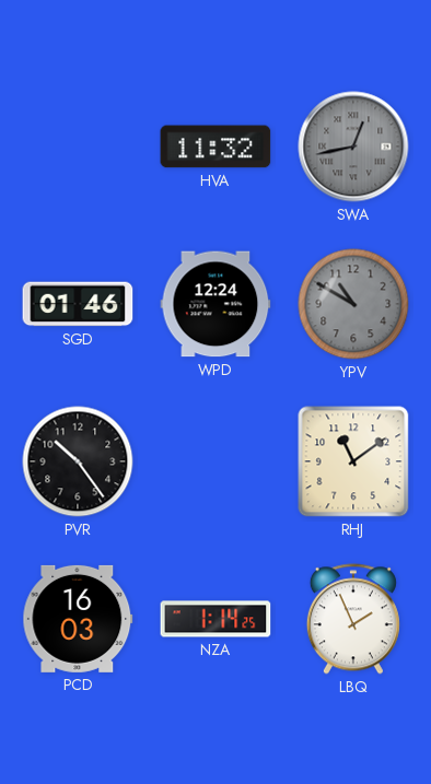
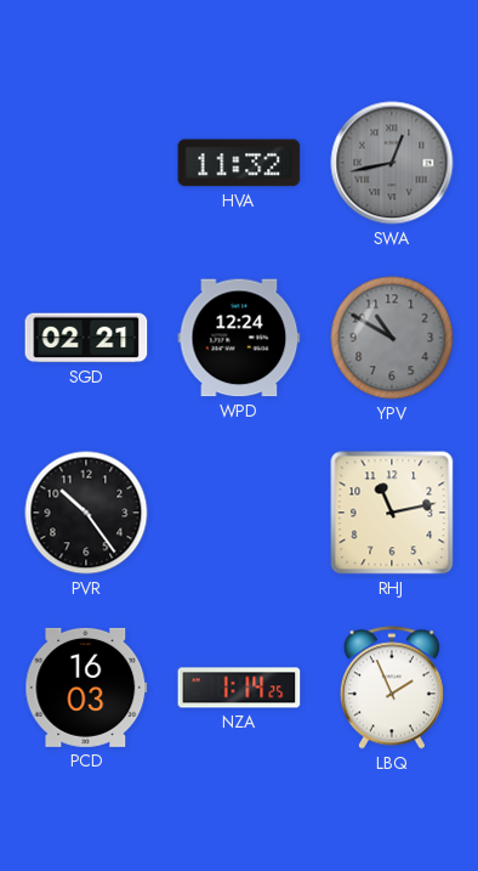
SGD: 01:46 -> 02:21 (86, 338)
RHJ: 11:09 -> 11:13 (392, 513)
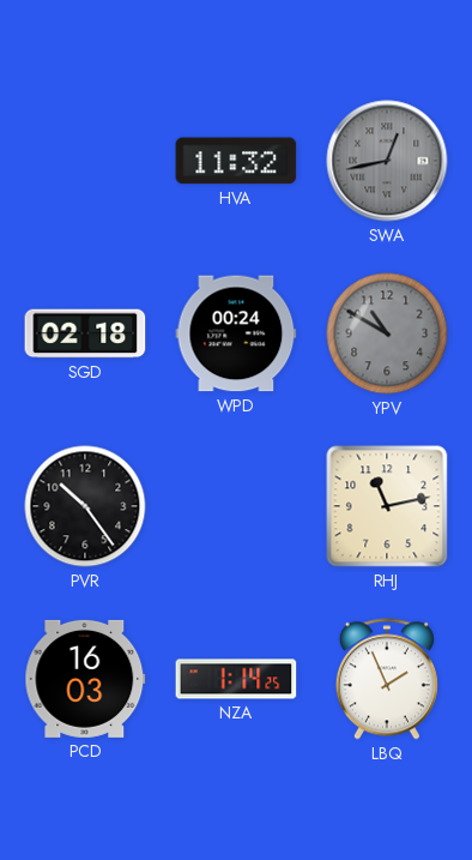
SGD: 02:21 -> 02:18 (85, 333)
WPD: 12:24 -> 00:24 (236, 333)
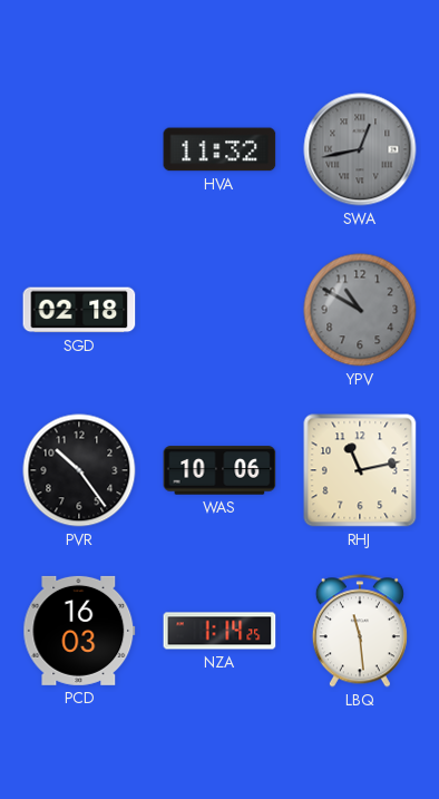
WPD: 00:24 -> none (236, 333)
WAS: none -> 10:06 (219, 470)
LBQ: 1:56 -> 11:29 (360, 631)
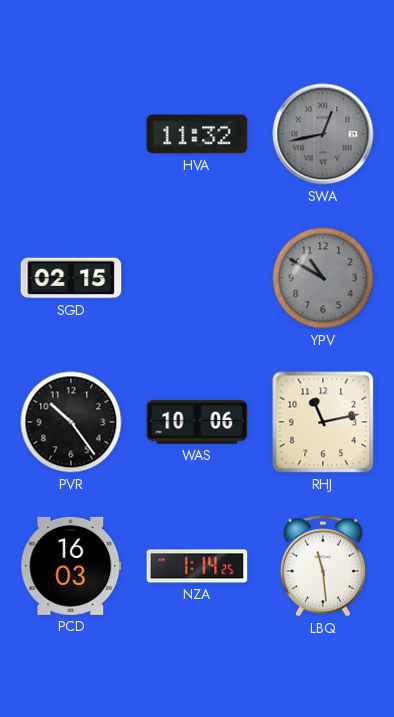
SGD: 02:18 -> 02:15 (71, 278)
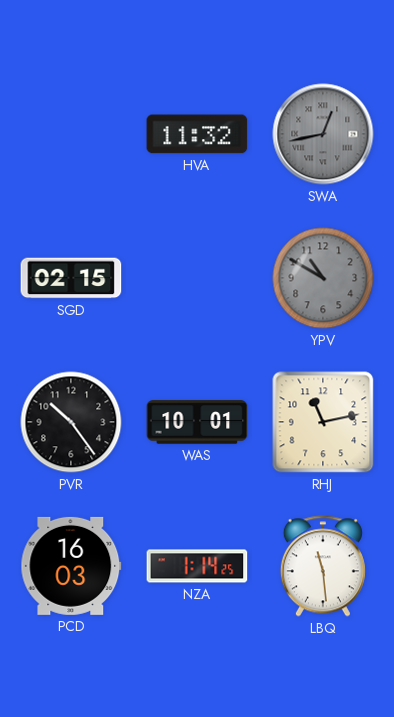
WAS: 10:06 -> 10:01 (197, 422)
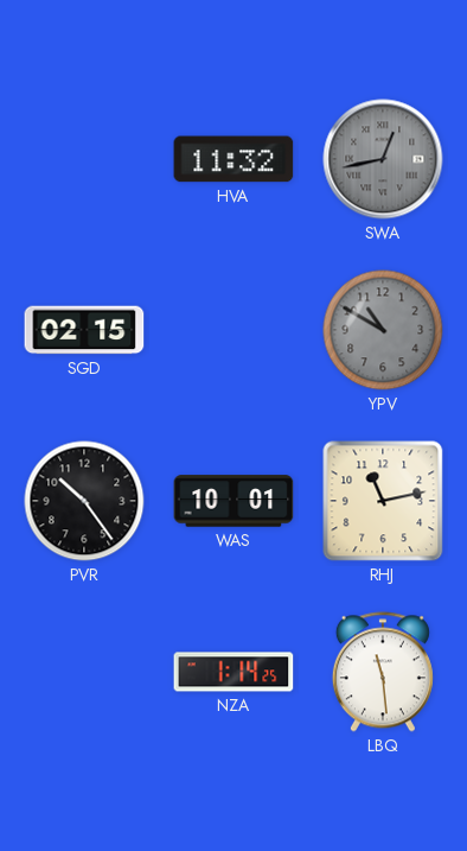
PCD: 16:03 -> none (71, 566)
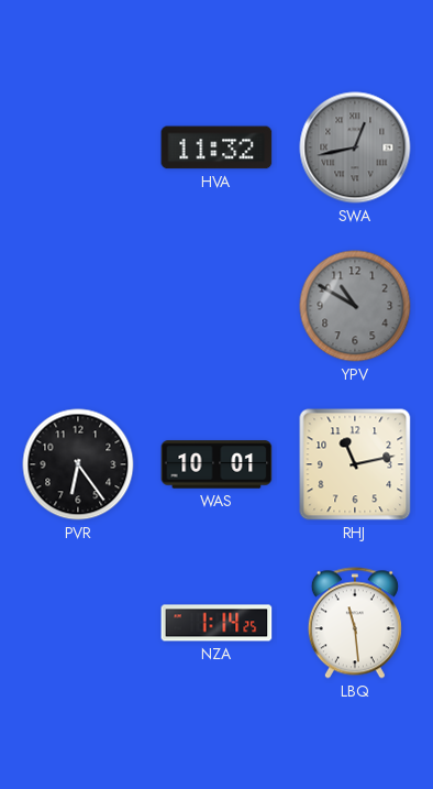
SGD: 02:15 -> none (84, 330)
PVR: 10:24 -> 6:24 (78, 464)
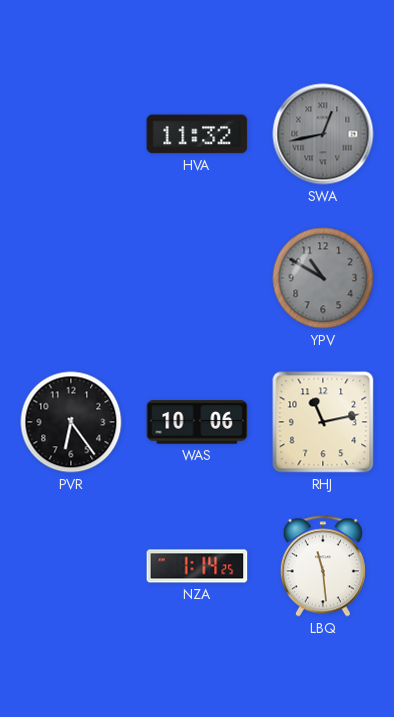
WAS: 10:01 -> 10:06 (197, 422)
